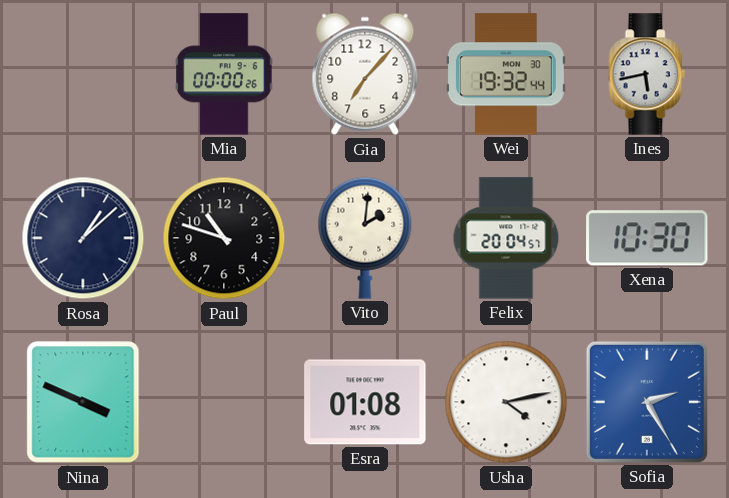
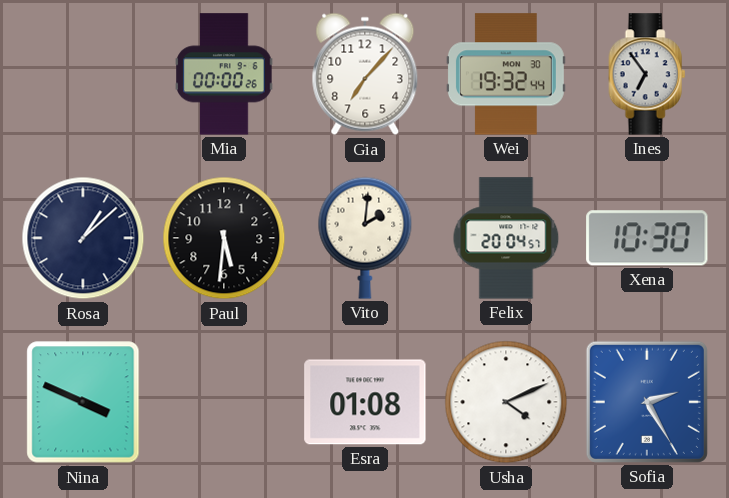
Ines: 5:43 -> 6:54 (647, 74)
Paul: 10:48 -> 5:31 (224, 238)
Usha: 4:13 -> 4:11 (506, 402)
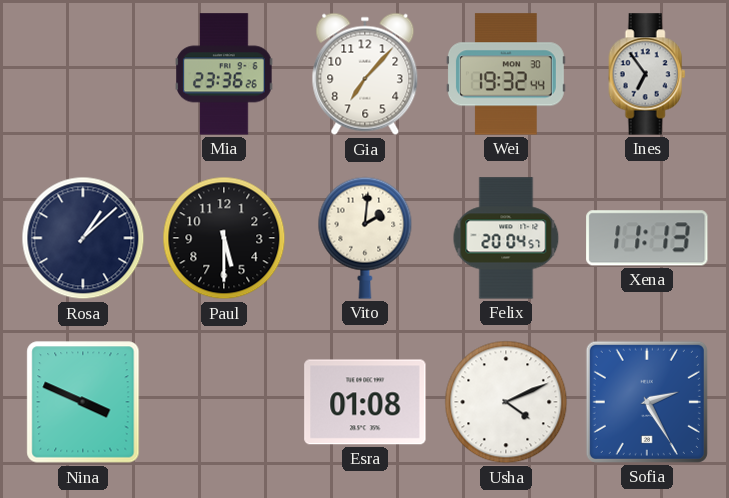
Mia: 00:00 -> 23:36 (224, 74)
Paul: 5:31 -> 5:30 (224, 238)
Xena: 10:30 -> 11:13 (647, 238)
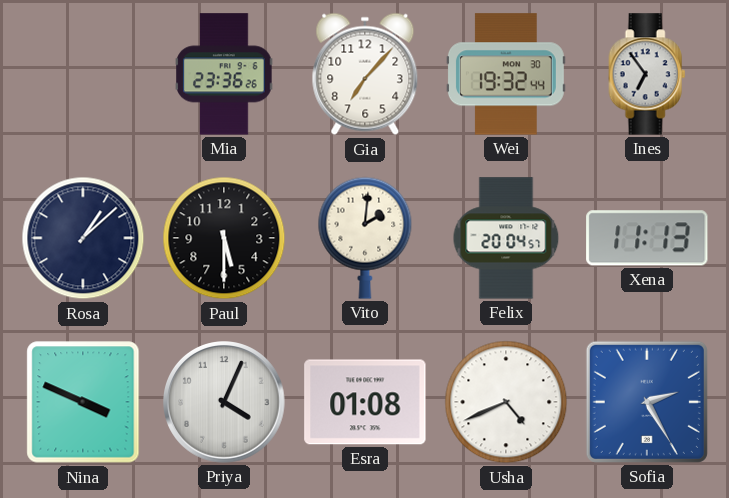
Priya: none -> 4:04 (225, 403)
Usha: 4:11 -> 4:41 (506, 402)
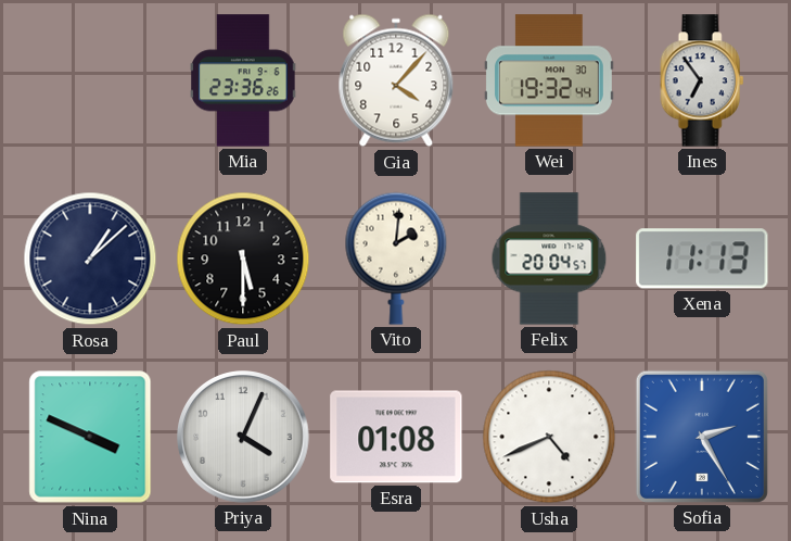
Gia: 7:07 -> 4:07 (396, 80)
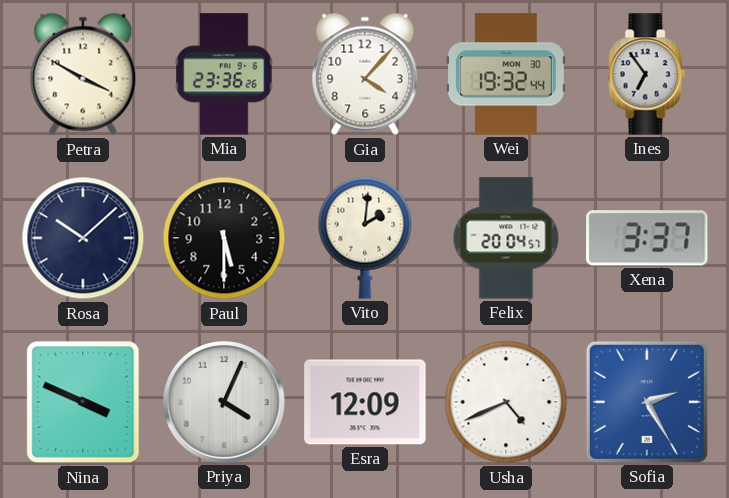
Petra: none -> 3:50 (83, 74)
Rosa: 1:08 -> 10:08 (83, 238)
Xena: 11:13 -> 3:37 (647, 238)
Esra: 01:08 -> 12:09 (365, 402)
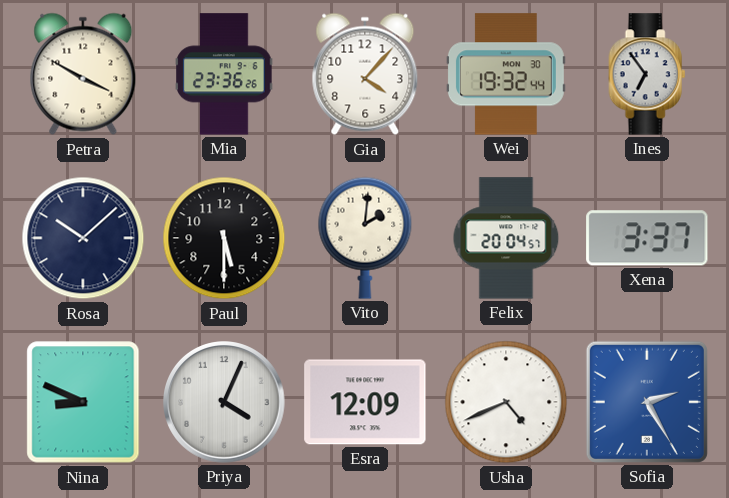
Nina: 3:49 -> 8:49 (83, 402)
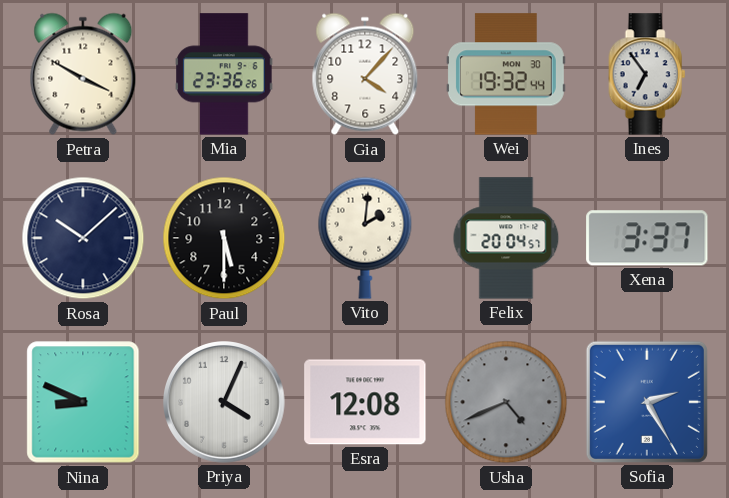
Esra: 12:09 -> 12:08 (365, 402)
Usha dial: white -> grey (506, 402)
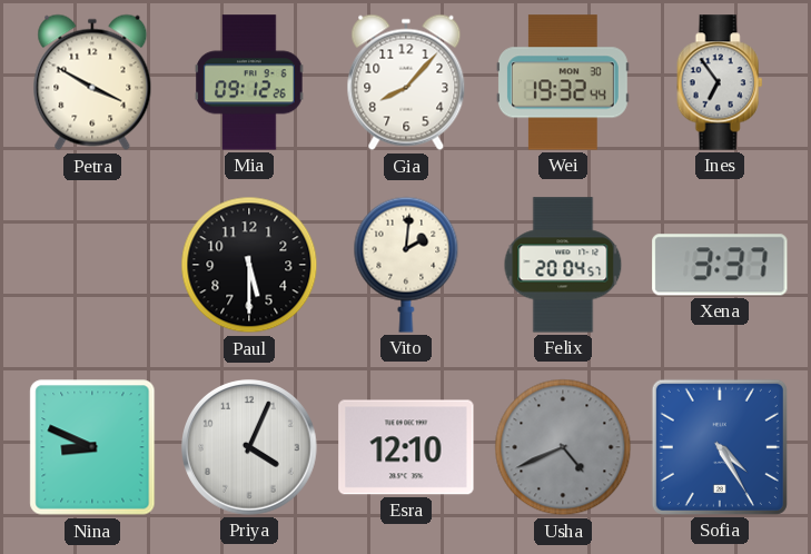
Mia: 23:36 -> 09:12 (249, 82)
Gia: 4:07 -> 8:07 (406, 82)
Rosa: 10:08 -> none (83, 238)
Esra: 12:08 -> 12:10 (406, 447)
Sofia: 2:25 -> 4:25 (720, 447)
